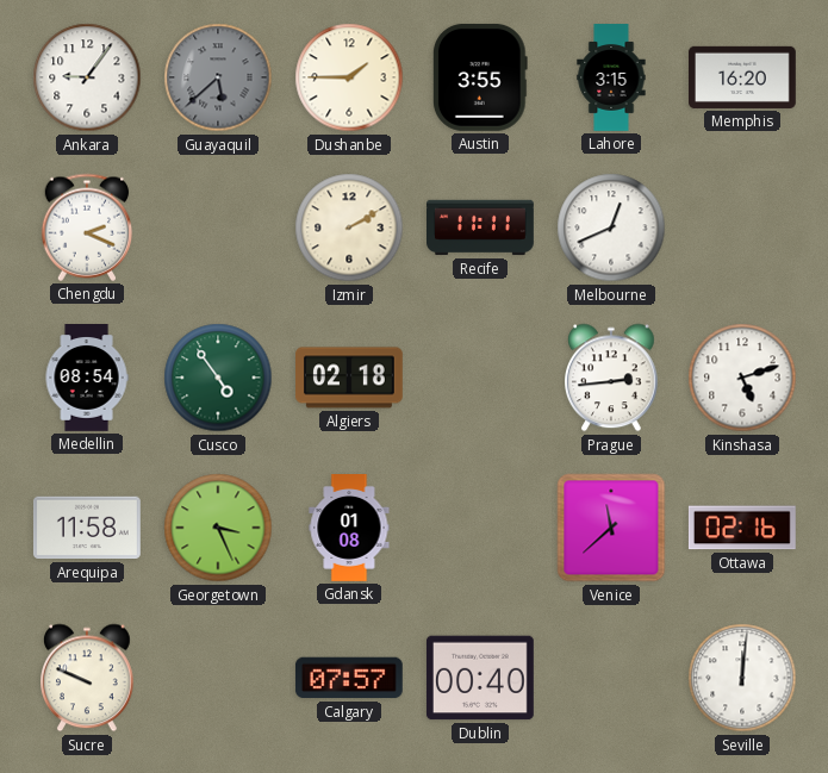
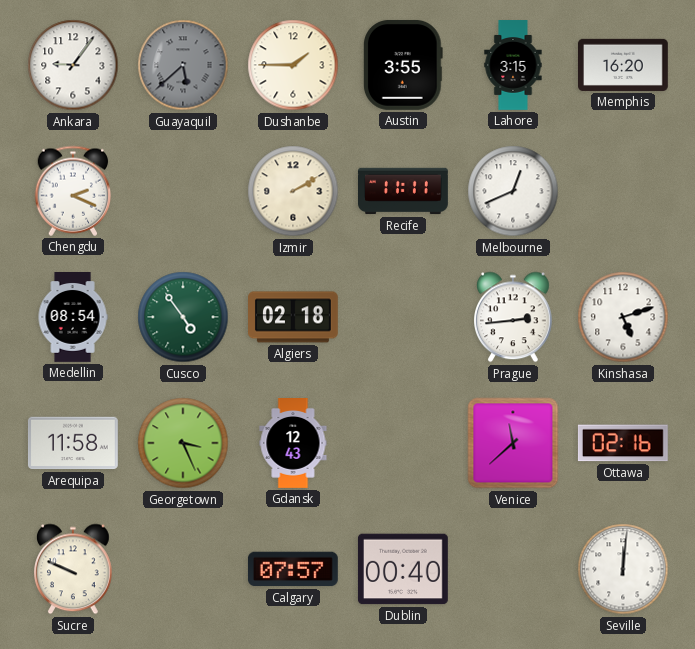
Gdansk: 01:08 -> 12:43 (293, 444)
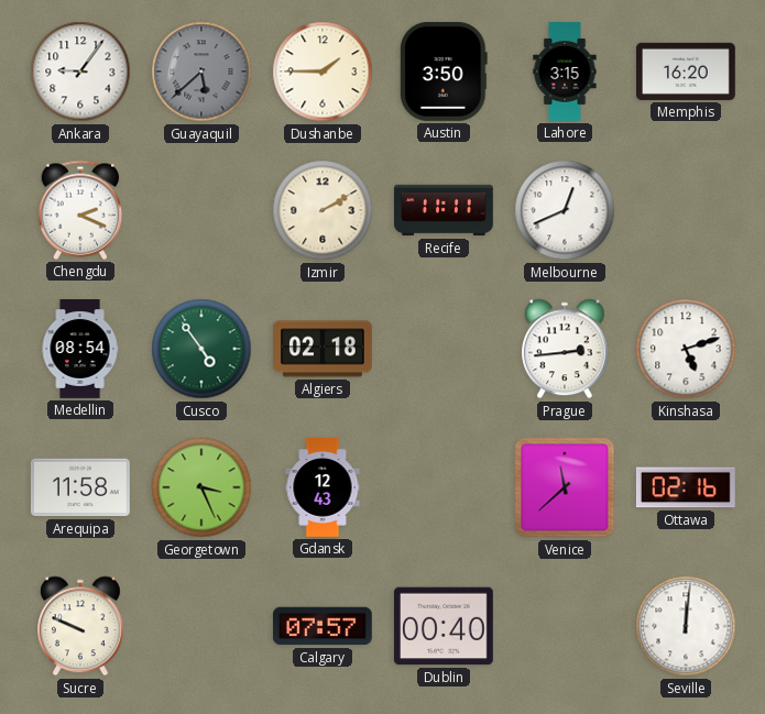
Austin: 3:55 -> 3:50 (444, 72)
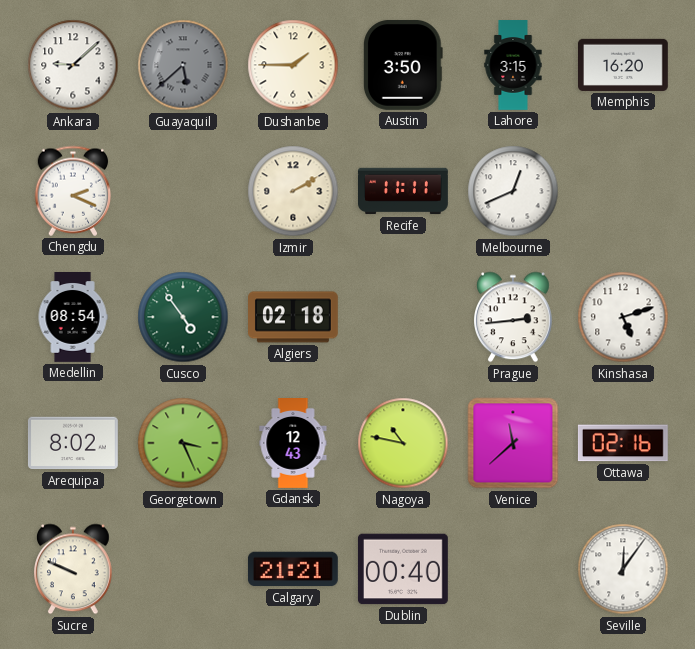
Ankara: 9:06 -> 9:08 (73, 65)
Arequipa: 11:58 -> 8:02 (73, 443)
Nagoya: none -> 10:47 (403, 443)
Calgary: 07:57 -> 21:21 (293, 569)
Seville: 12:01 -> 12:06 (623, 569)
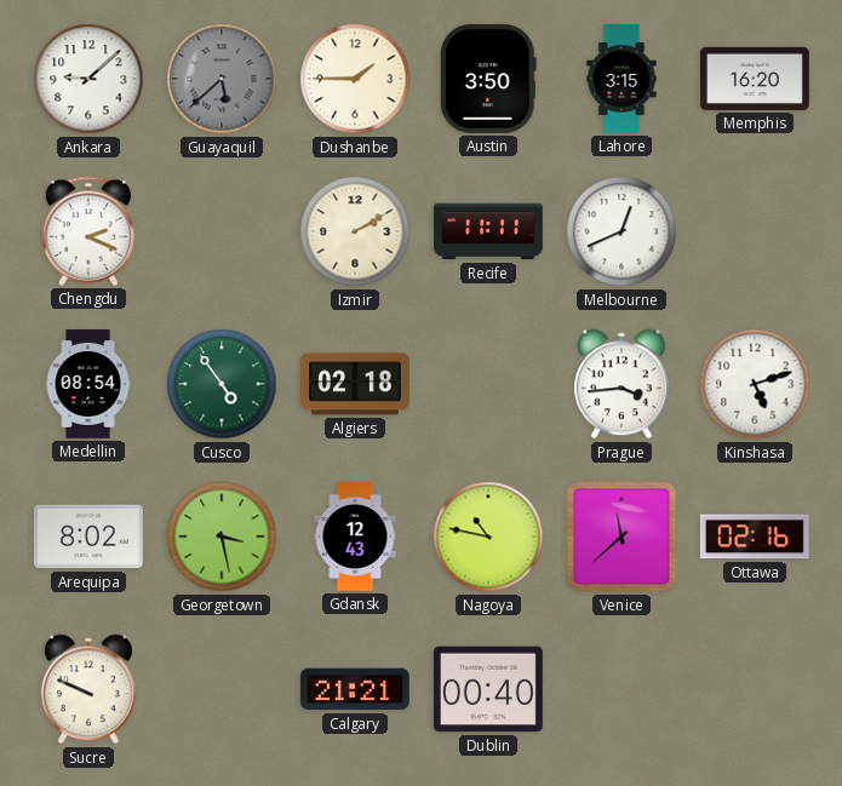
Prague: 2:44 -> 3:44 (623, 384)
Georgetown: 3:26 -> 3:28 (222, 537)
Seville: 12:06 -> none (623, 569)
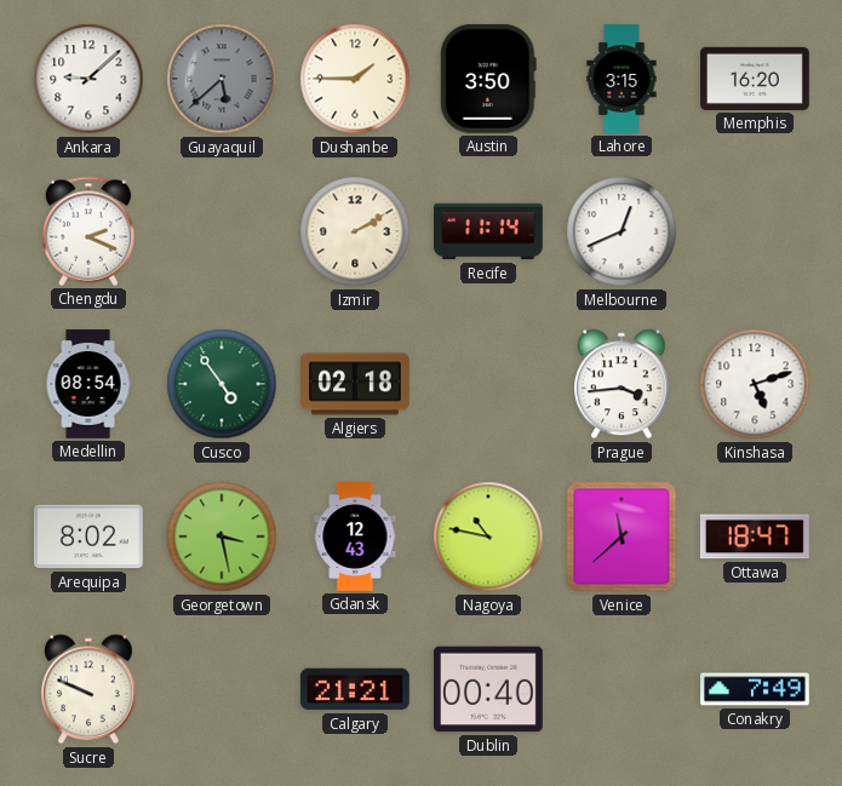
Recife: 11:11 -> 11:14 (489, 231)
Ottawa: 02:16 -> 18:47 (755, 537)
Conakry: none -> 7:49 (756, 689)
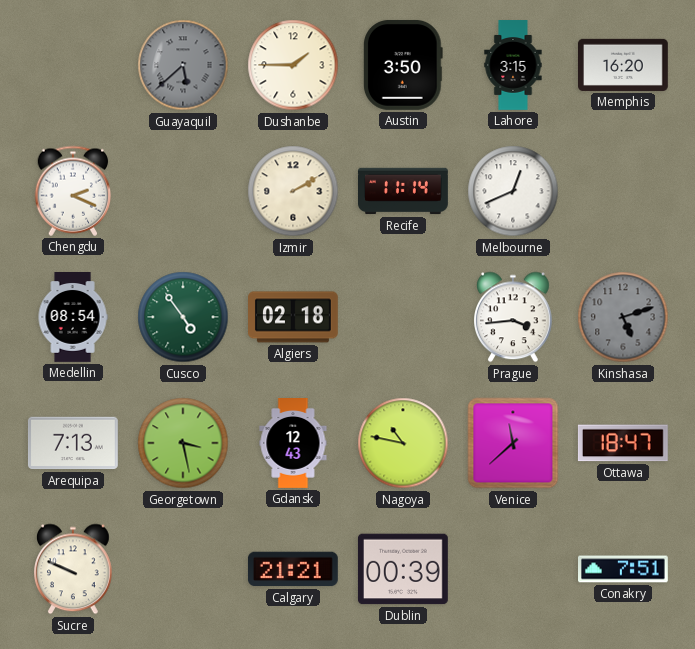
Ankara: 9:08 -> none (88, 79)
Kinshasa dial: white -> grey (623, 317)
Arequipa: 8:02 -> 7:13 (73, 443)
Dublin: 00:40 -> 00:39 (403, 569)
Conakry: 7:49 -> 7:51 (624, 569)
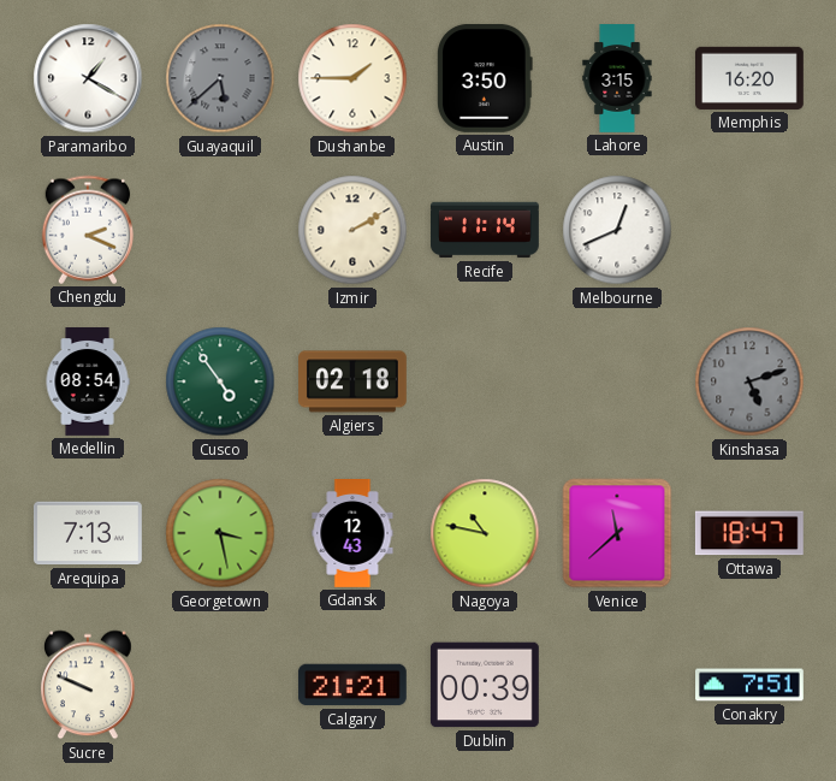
Paramaribo: none -> 1:20 (88, 78)
Prague: 3:44 -> none (514, 317)
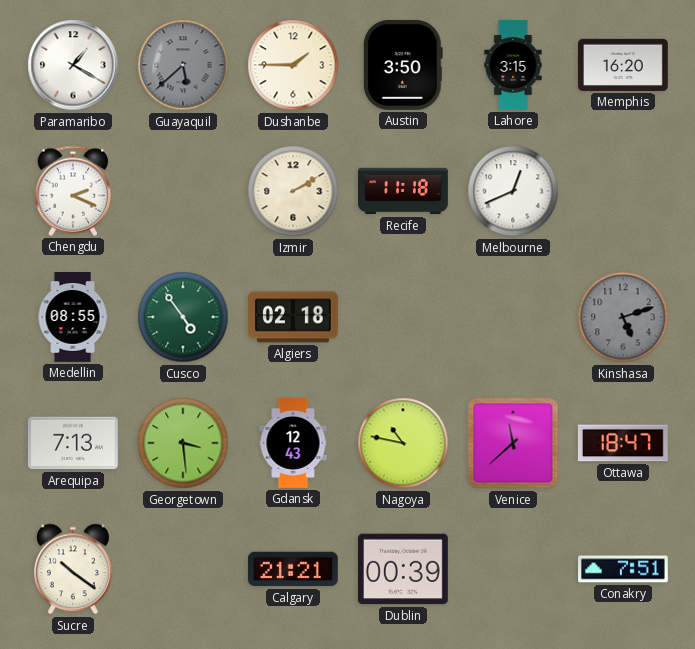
Recife: 11:14 -> 11:18 (404, 191)
Medellin: 08:54 -> 08:55 (73, 318)
Georgetown: 3:28 -> 3:29 (183, 443)
Sucre: 9:49 -> 10:21 (74, 569)
